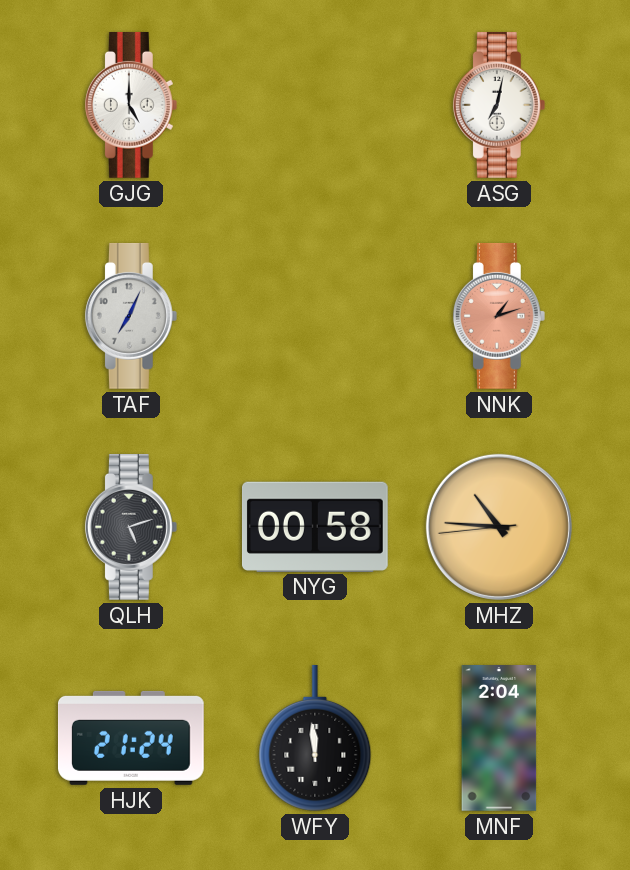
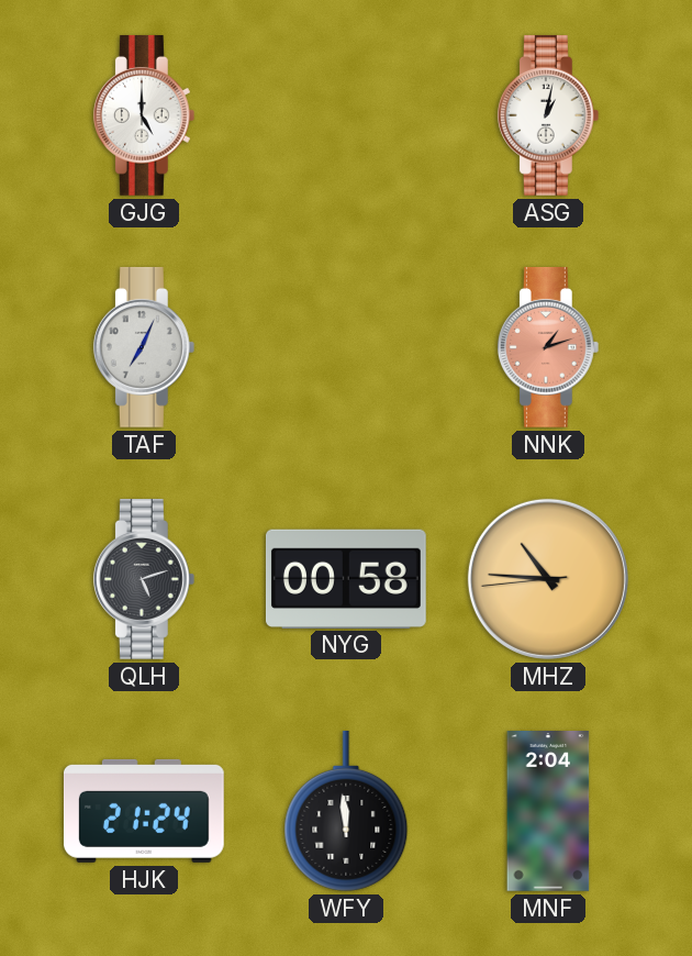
ASG: 7:02 -> 1:02 (548, 115)
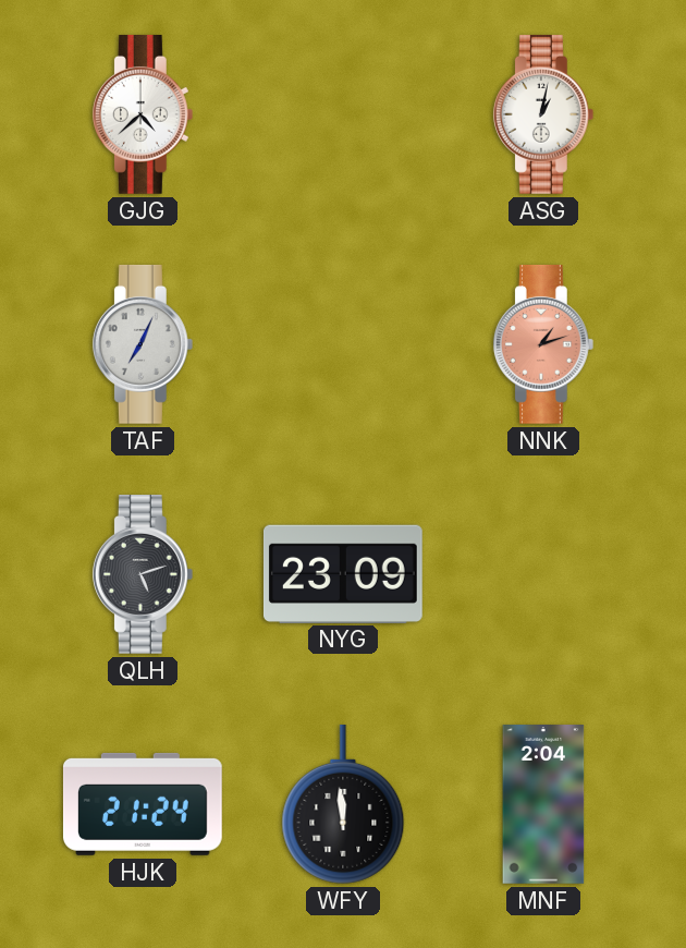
GJG: 5:00 -> 4:38 (143, 114)
NYG: 00:58 -> 23:09 (343, 573)
MHZ: 10:45 -> none (548, 579)
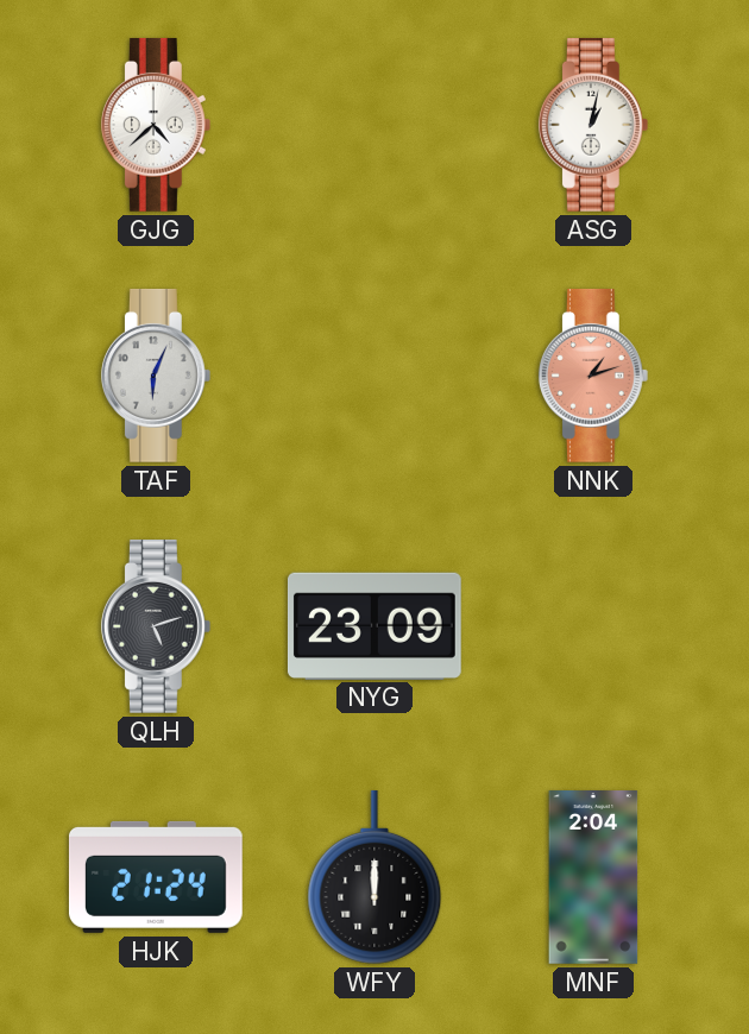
TAF: 7:04 -> 6:04 (156, 376)
WFY: 11:59 -> 12:00 (374, 877)
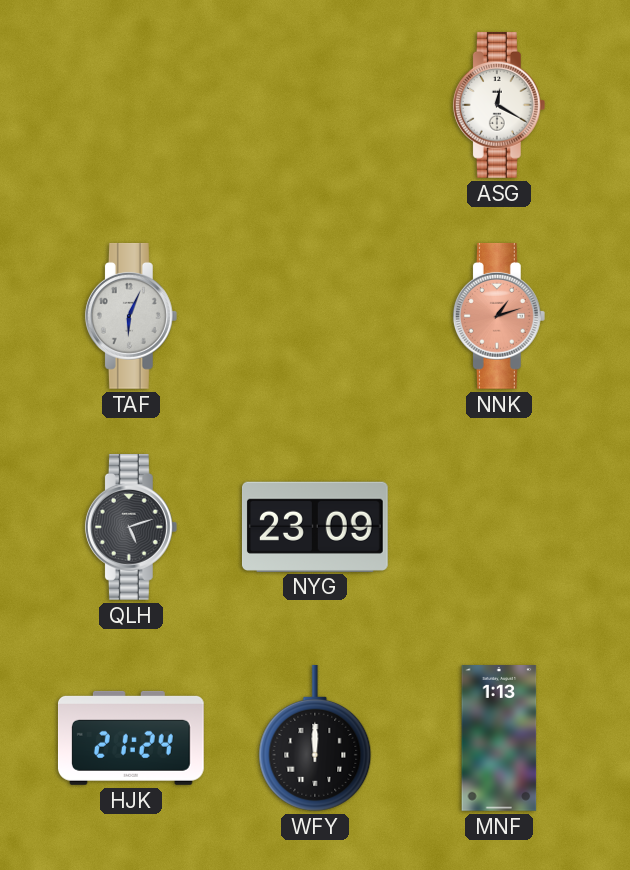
GJG: 4:38 -> none (156, 125)
ASG: 1:02 -> 12:20 (499, 105)
MNF: 2:04 -> 1:13 (499, 739)
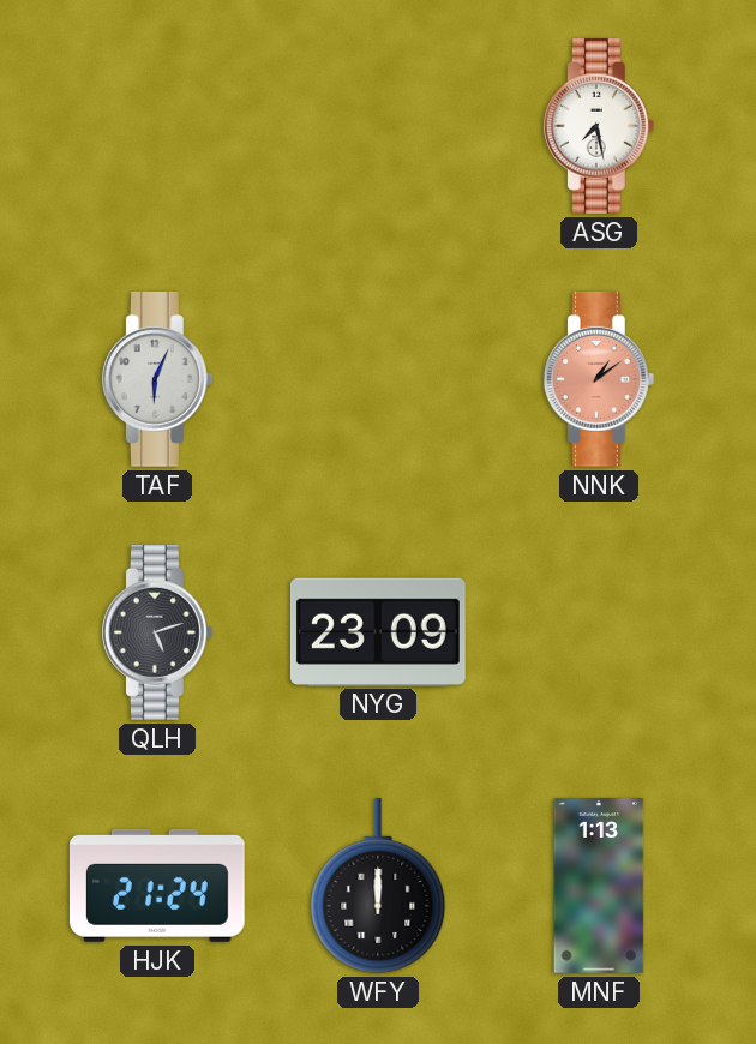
ASG: 12:20 -> 7:28 (599, 126)
NNK: 1:12 -> 1:09 (599, 379)
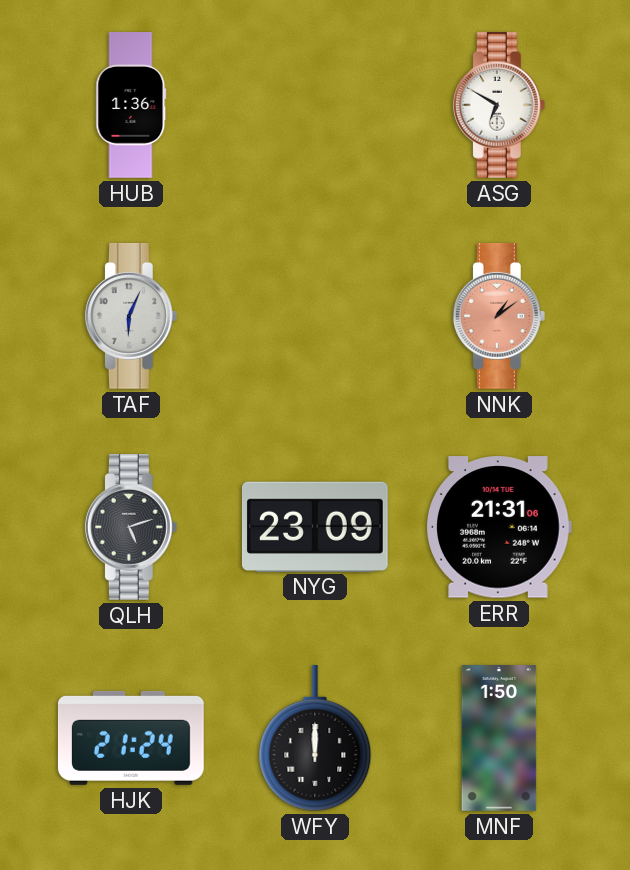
HUB: none -> 1:36 (131, 105)
ASG: 7:28 -> 6:50 (499, 105)
ERR: none -> 21:31 (499, 527)
MNF: 1:13 -> 1:50 (499, 739)
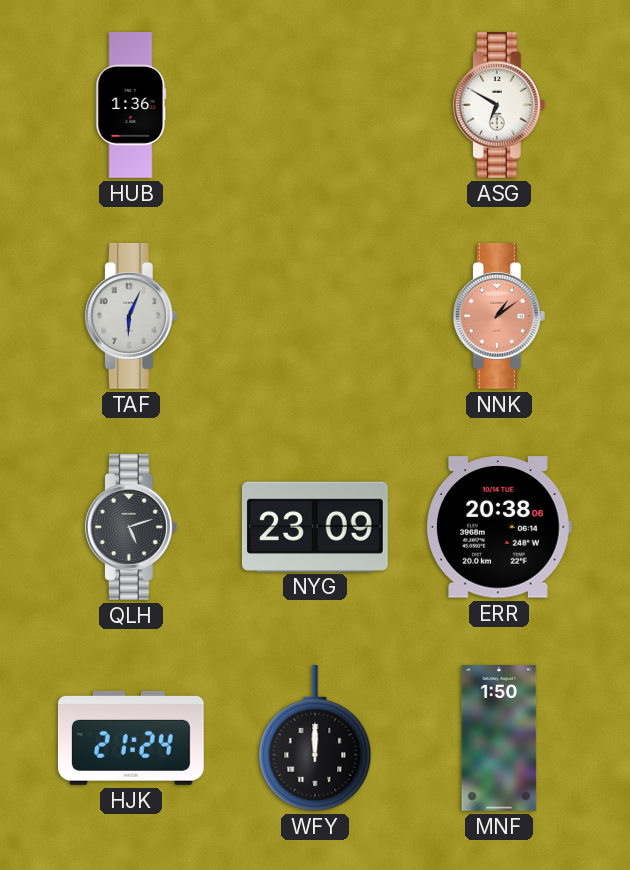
ERR: 21:31 -> 20:38 (499, 527)
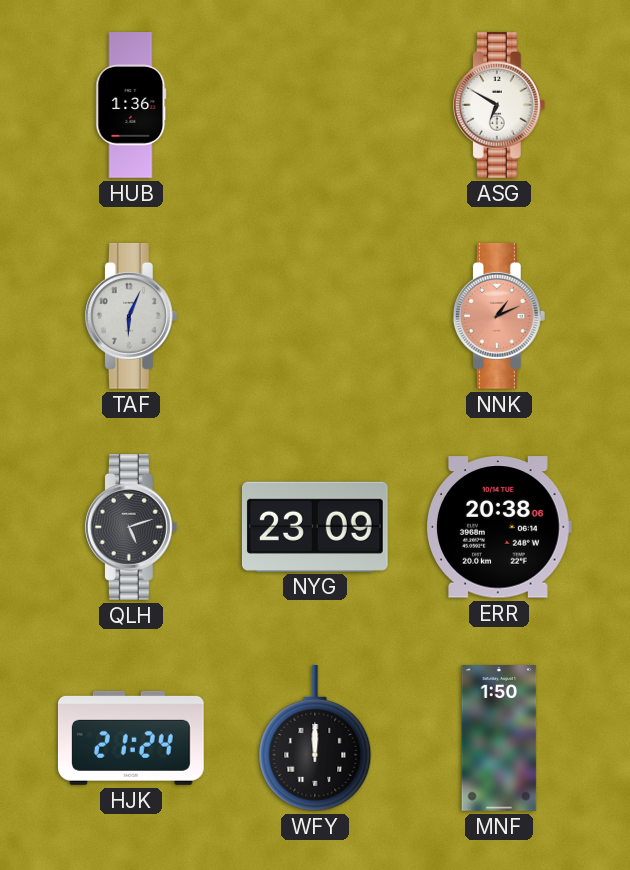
NNK: 1:09 -> 1:11 (499, 316)
